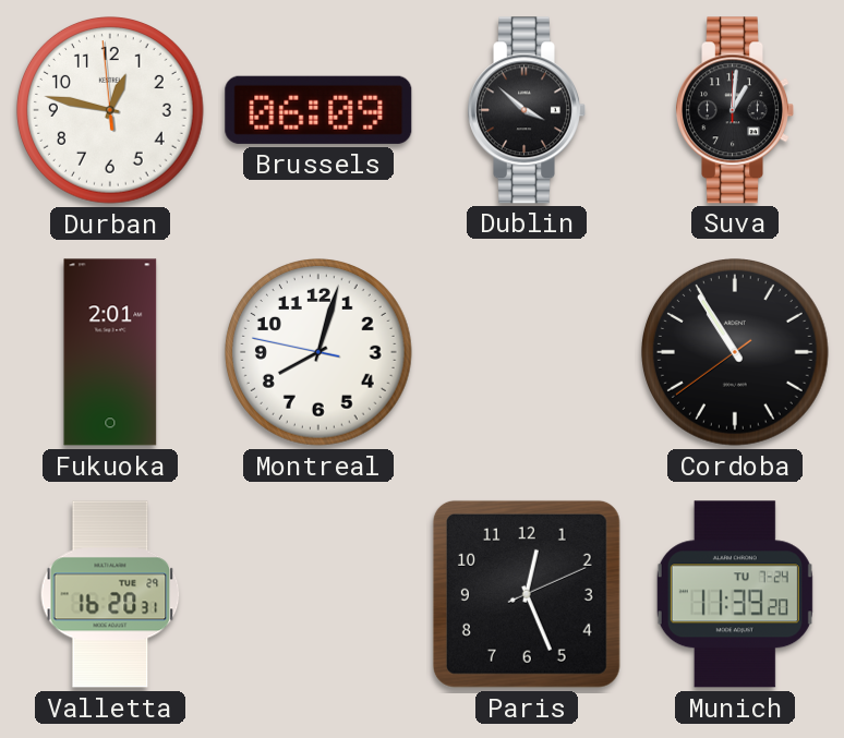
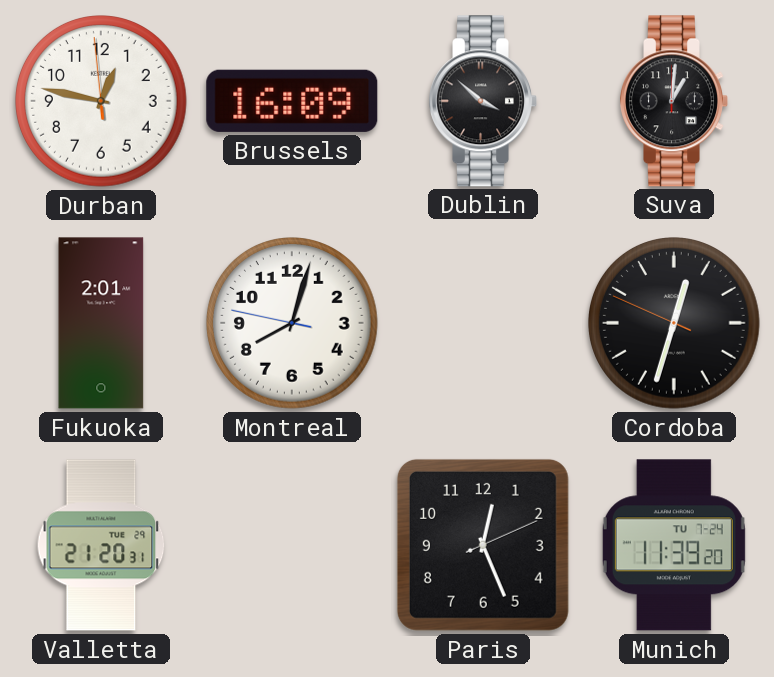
Brussels: 06:09 -> 16:09 (292, 101)
Cordoba: 10:54 -> 12:32 (675, 324)
Valletta: 16:20 -> 21:20 (101, 545)
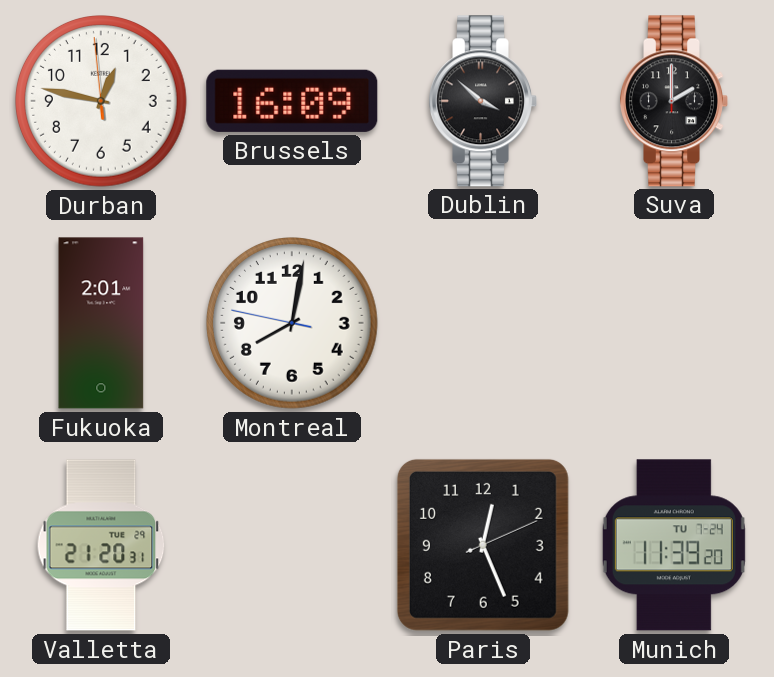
Suva: 1:01 -> 2:00 (674, 101)
Montreal: 8:02 -> 8:01 (293, 324)
Cordoba: 12:32 -> none (675, 324)
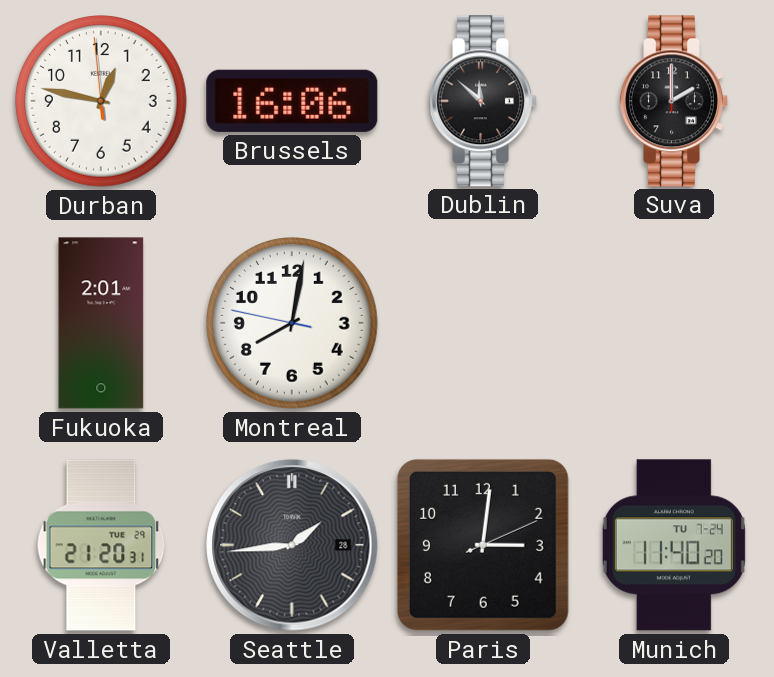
Brussels: 16:09 -> 16:06 (292, 101)
Dublin: 3:52 -> 11:52 (483, 101)
Seattle: none -> 1:44 (292, 545)
Paris: 12:26 -> 3:01 (483, 545)
Munich: 11:39 -> 11:40 (674, 545)
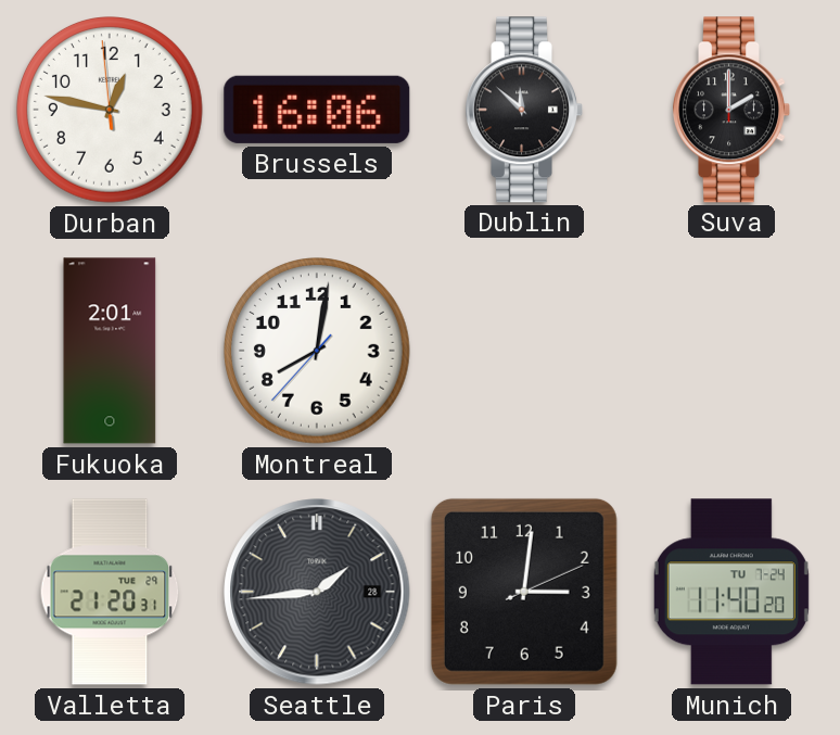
Montreal: 8:01:47 -> 8:01:37 (318, 352)
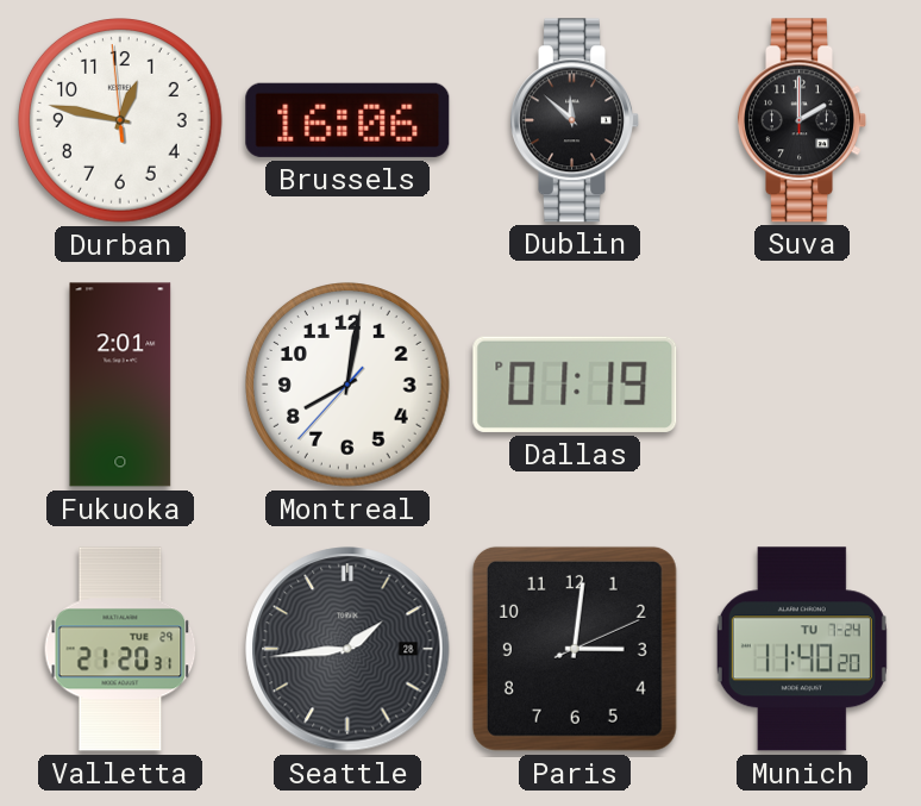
Dallas: none -> 01:19 (575, 385)
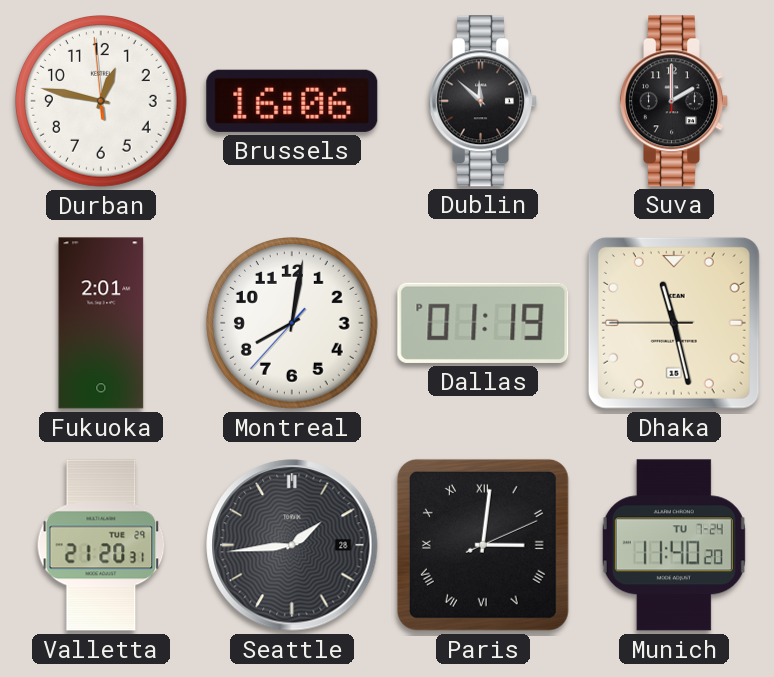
Dhaka: none -> 11:27 (674, 323)
Paris numerals: Arabic -> Roman (483, 545)
